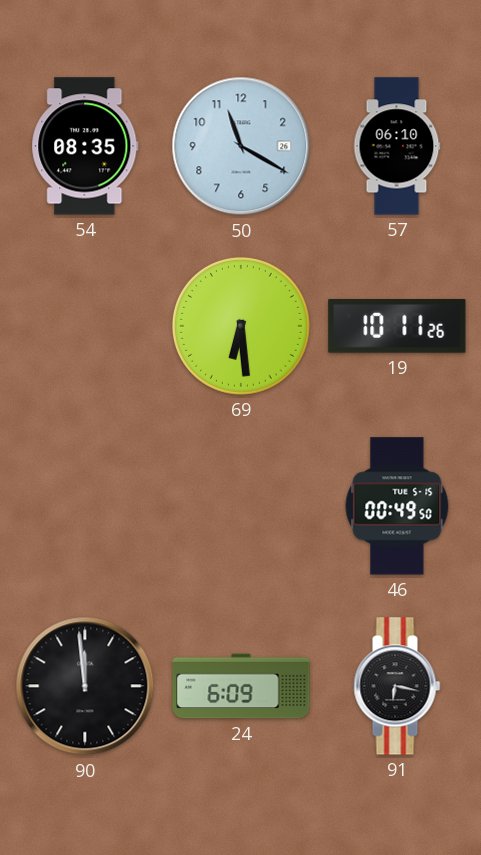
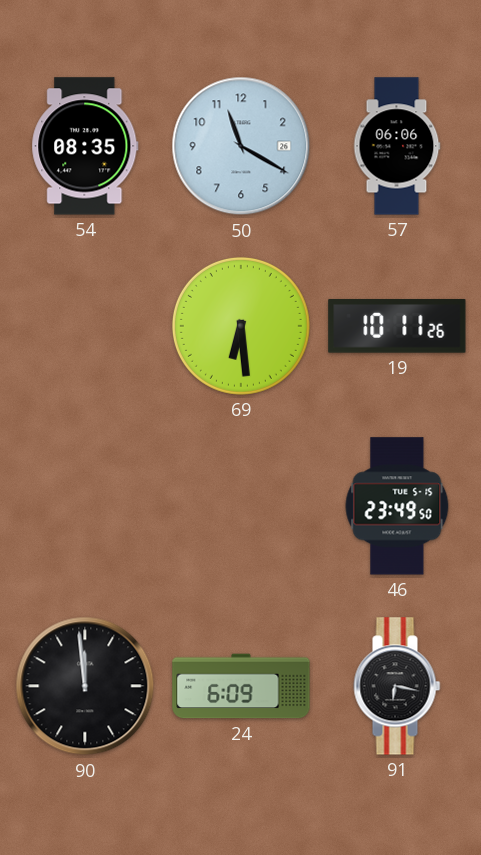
57: 06:10 -> 06:06 (397, 146)
46: 00:49 -> 23:49 (397, 506)
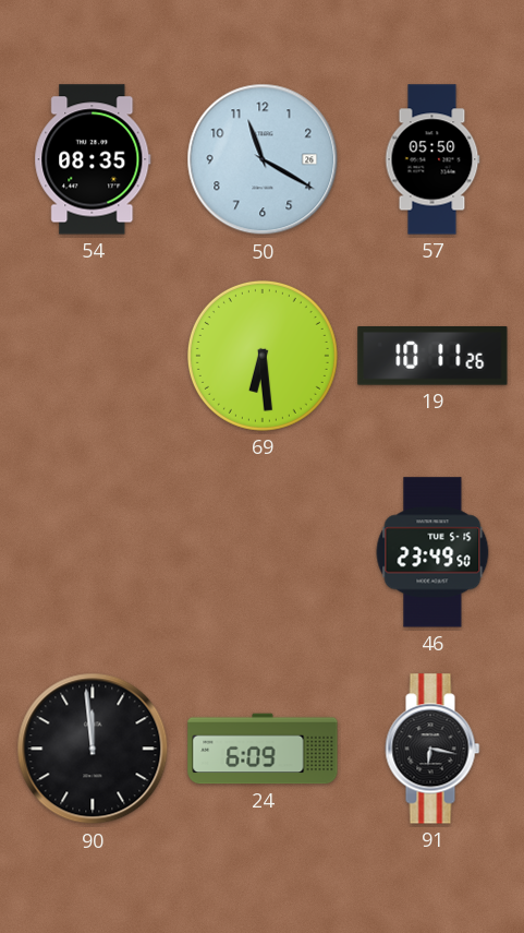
57: 06:06 -> 05:50 (432, 159)
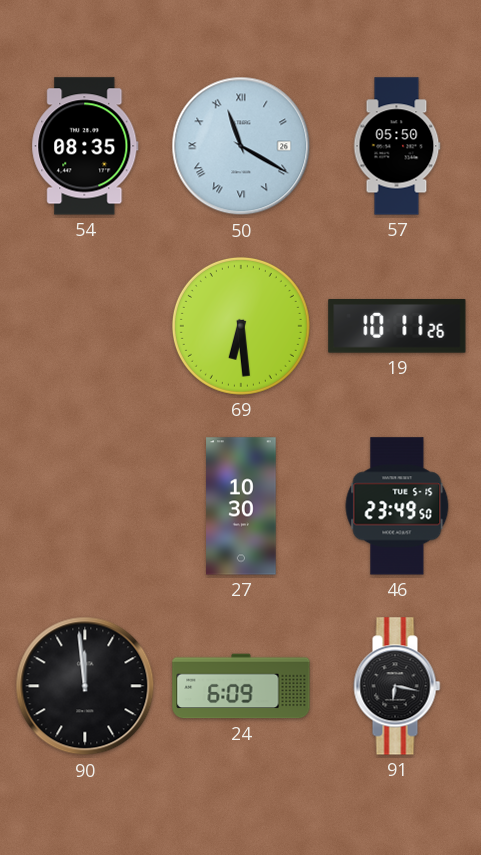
50 numerals: Arabic -> Roman (241, 146)
27: none -> 10:30 (241, 506)
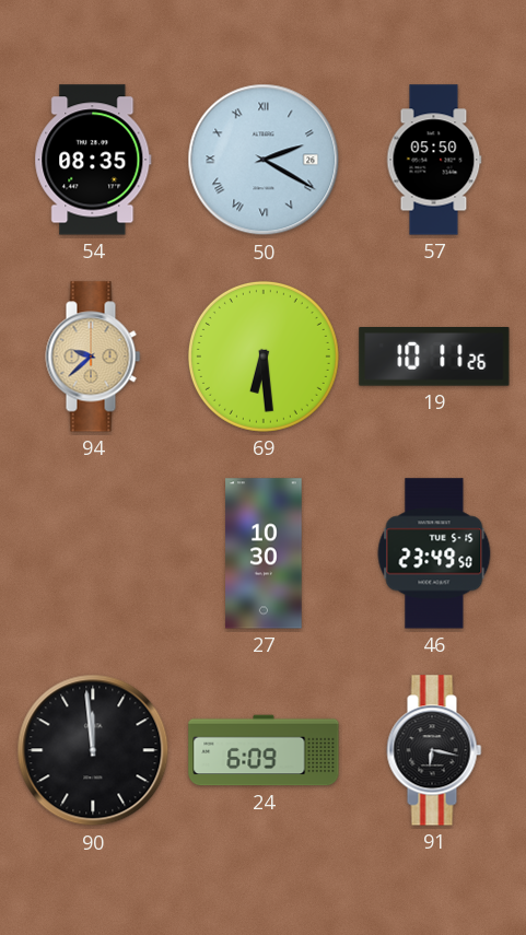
50: 11:20 -> 2:20 (264, 160)
94: none -> 9:38 (93, 357)
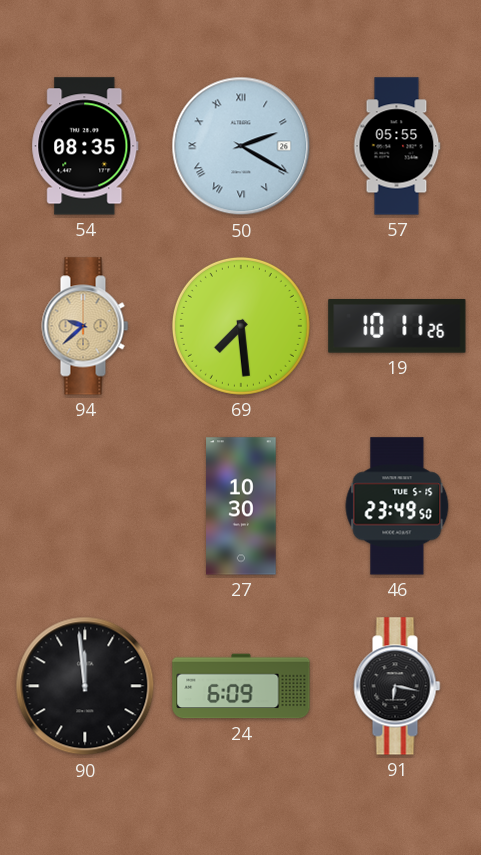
57: 05:50 -> 05:55 (397, 146)
69: 6:29 -> 7:29 (241, 326)
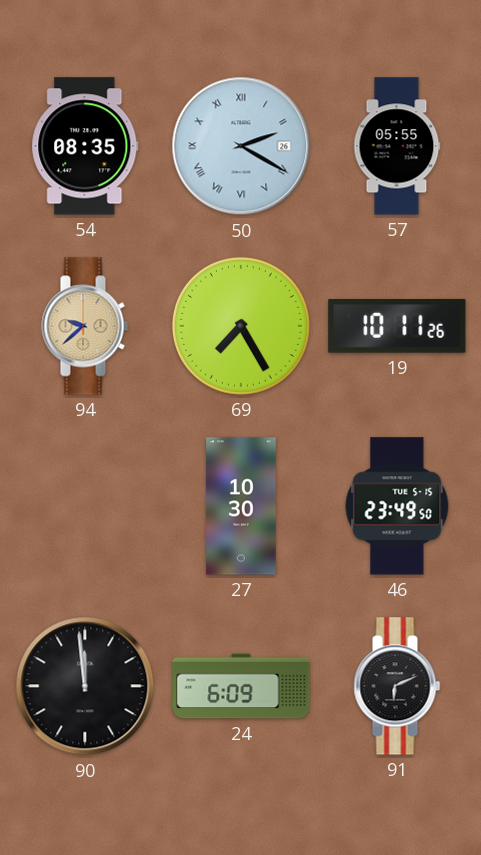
69: 7:29 -> 7:25 (241, 326)
91: 6:17 -> 6:11 (397, 686)
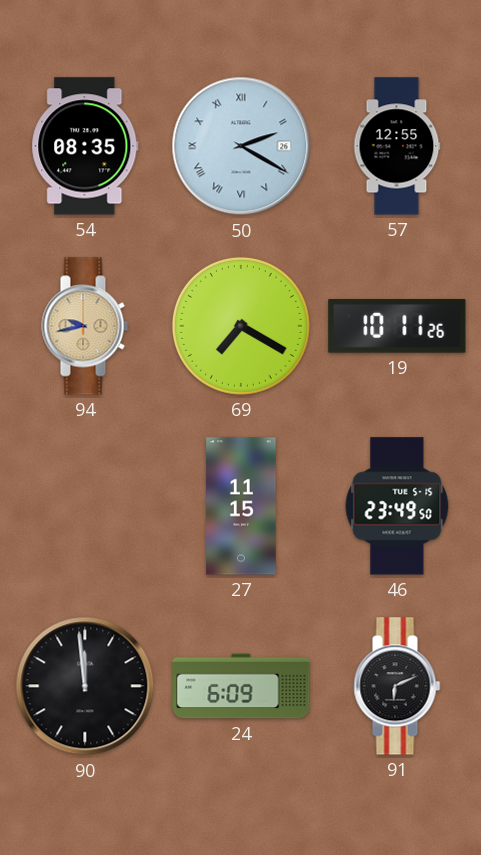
57: 05:55 -> 12:55 (397, 146)
94: 9:38 -> 9:43 (85, 326)
69: 7:25 -> 7:20 (241, 326)
27: 10:30 -> 11:15 (241, 506)
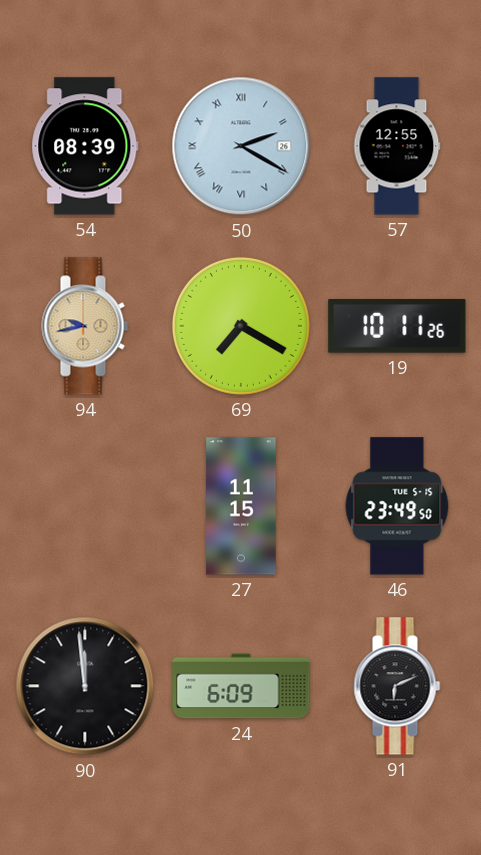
54: 08:35 -> 08:39 (85, 146)
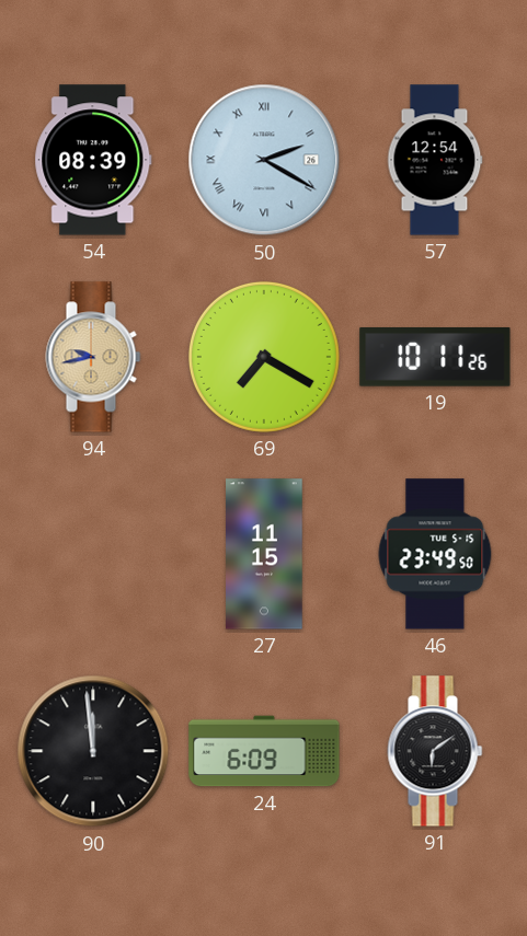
57: 12:55 -> 12:54 (435, 160)
91: 6:11 -> 6:09 (435, 751)
